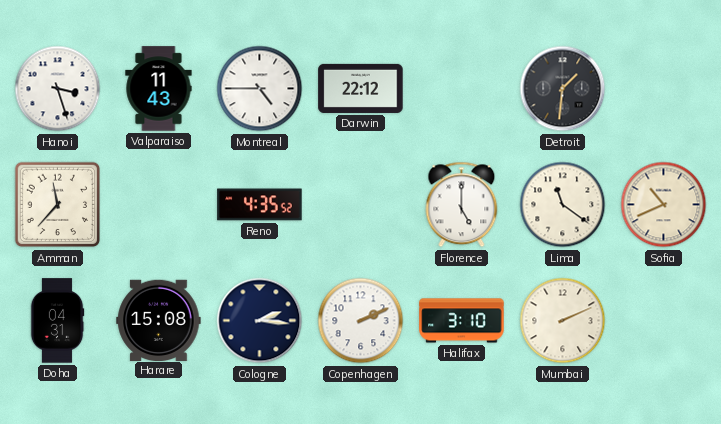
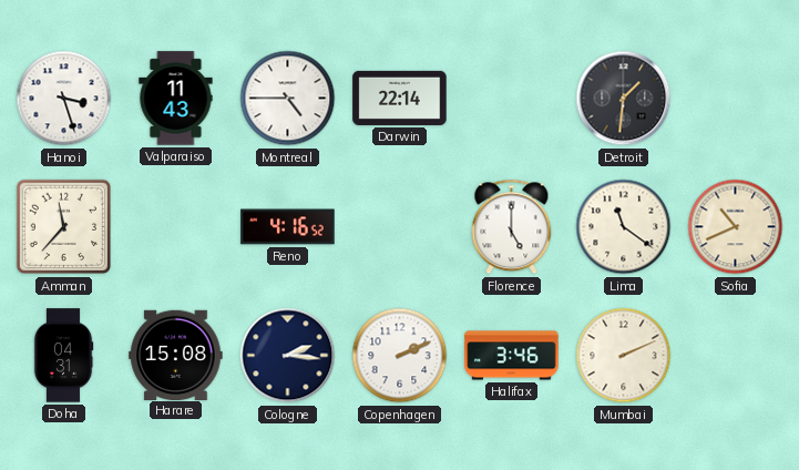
Darwin: 22:12 -> 22:14 (400, 98)
Reno: 4:35 -> 4:16 (288, 227)
Halifax: 3:10 -> 3:46 (512, 356)
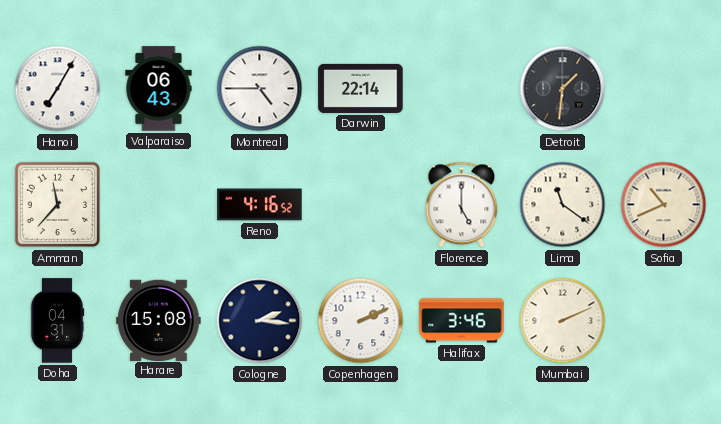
Hanoi: 3:27 -> 7:05 (58, 89)
Valparaiso: 11:43 -> 06:43 (159, 89)
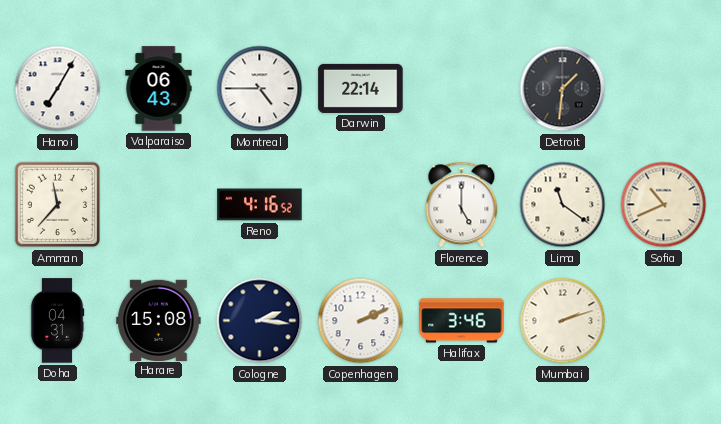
Mumbai: 2:11 -> 2:12 (563, 321)
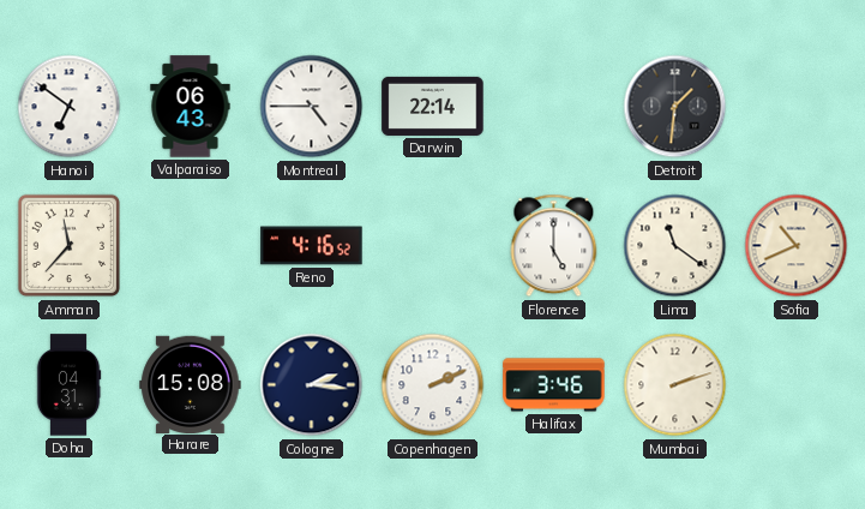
Hanoi: 7:05 -> 6:51 (70, 107)
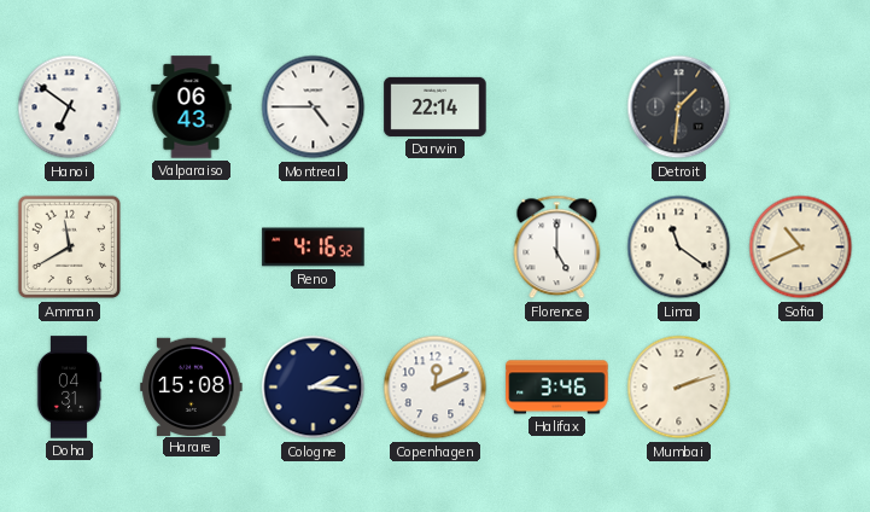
Amman: 11:37 -> 11:40 (70, 248)
Copenhagen: 2:11 -> 12:11 (436, 388)
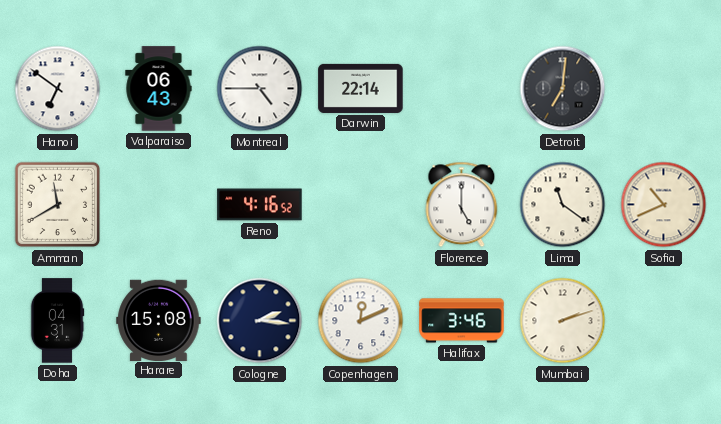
Detroit: 1:31 -> 7:01 (563, 89)
